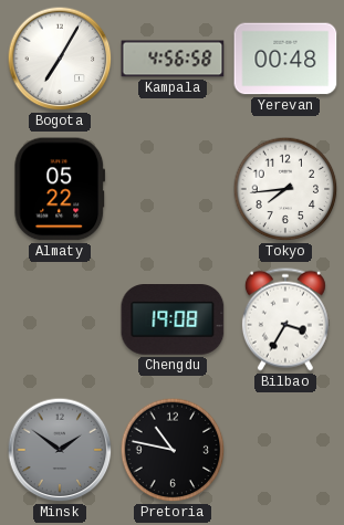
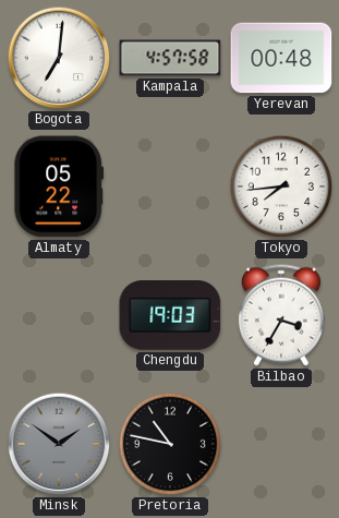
Bogota: 7:05 -> 7:01 (59, 58)
Kampala: 4:56 -> 4:57 (170, 58)
Chengdu: 19:08 -> 19:03 (170, 315)
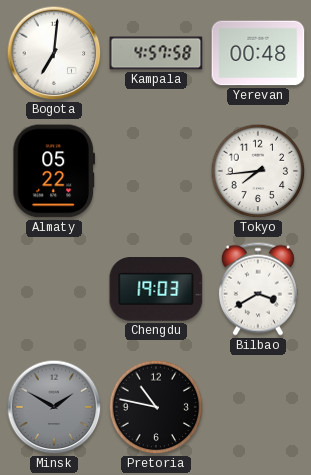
Bilbao: 3:35 -> 3:40 (258, 289)
Minsk: 1:51 -> 1:50 (54, 407)
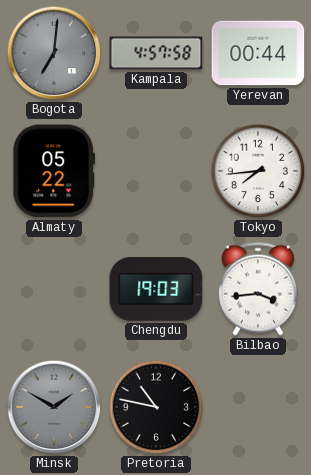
Bogota dial: white -> grey (54, 53)
Yerevan: 00:48 -> 00:44 (258, 53)
Bilbao: 3:40 -> 3:44 (258, 289)
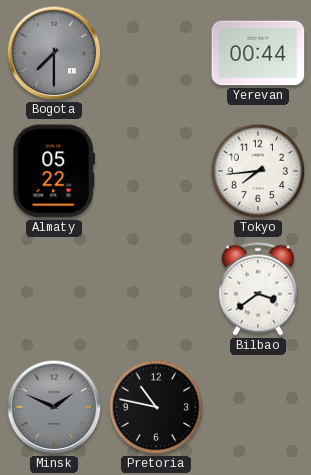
Bogota: 7:01 -> 7:30 (54, 53)
Kampala: 4:57 -> none (156, 53)
Chengdu: 19:03 -> none (156, 289)
Bilbao: 3:44 -> 3:39 (258, 289)
Minsk: 1:50 -> 1:49 (54, 407)
